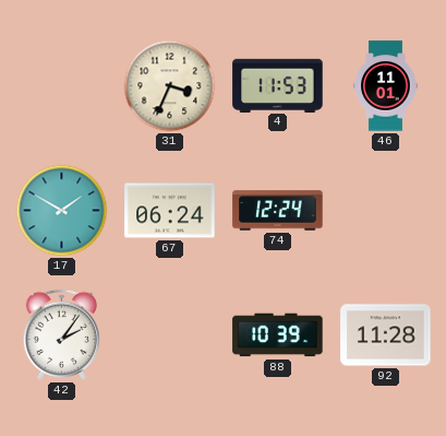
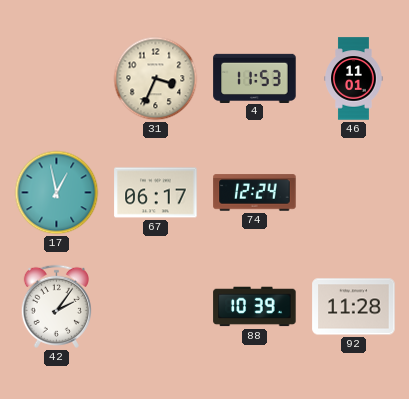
17: 1:50 -> 12:58 (57, 193)
67: 06:24 -> 06:17 (156, 193)
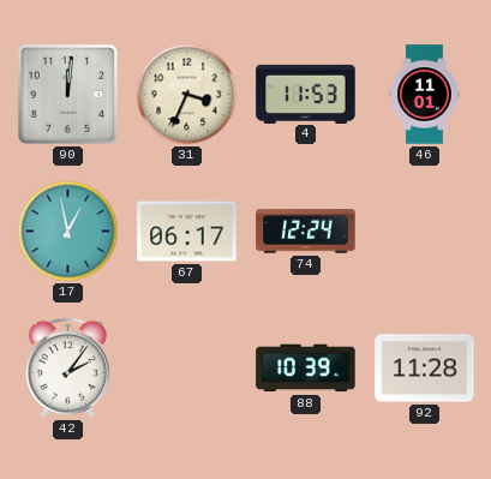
90: none -> 12:01 (67, 94)
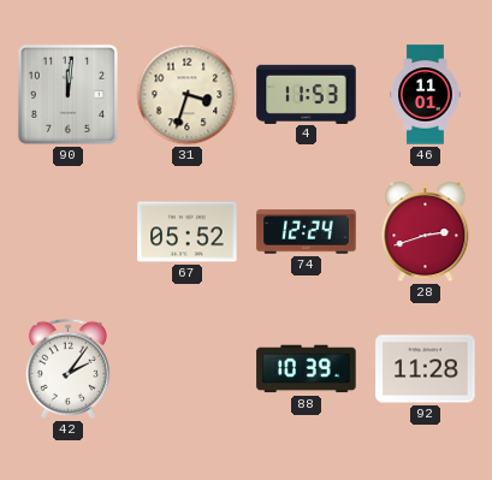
31: 3:34 -> 3:33 (188, 95)
17: 12:58 -> none (68, 232)
67: 06:17 -> 05:52 (188, 232)
28: none -> 2:42 (426, 232)
